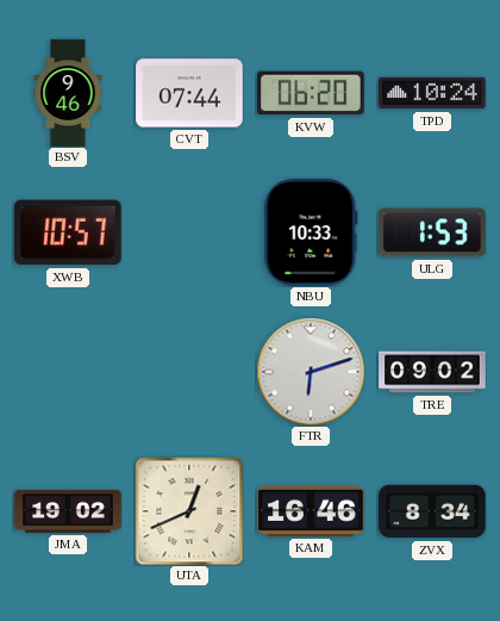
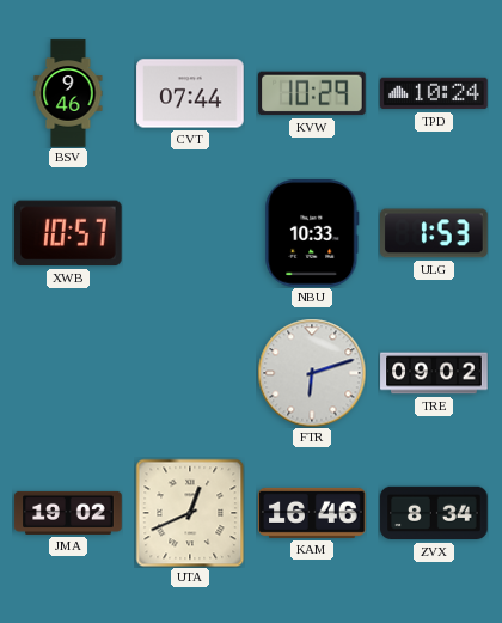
KVW: 06:20 -> 10:29 (312, 93)
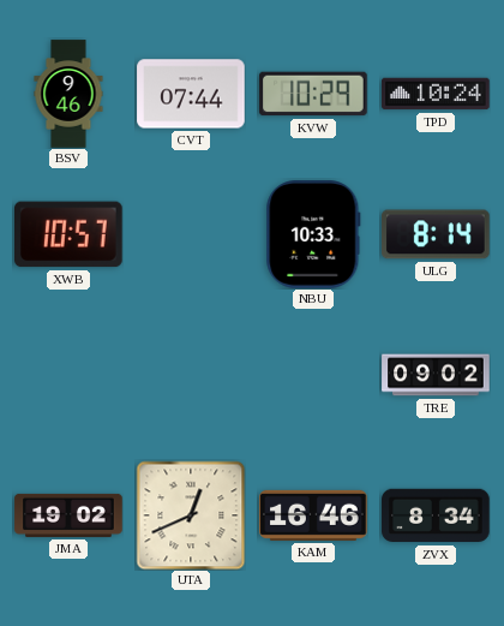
ULG: 1:53 -> 8:14 (436, 234)
FTR: 6:12 -> none (312, 373)
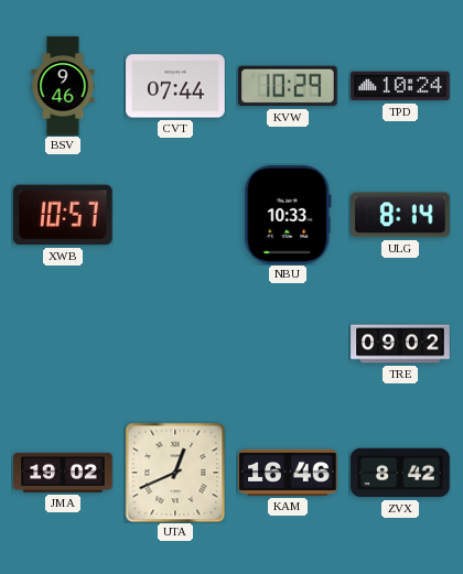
ZVX: 8:34 -> 8:42 (400, 473)
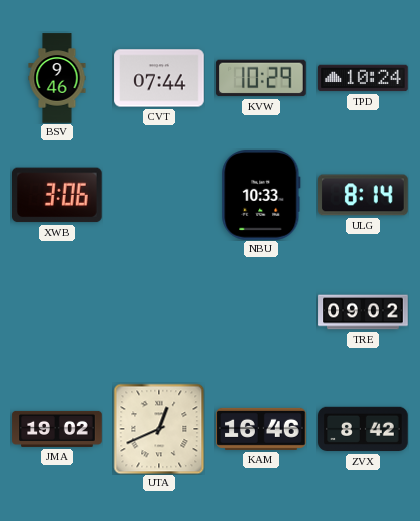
XWB: 10:57 -> 3:06 (58, 195)
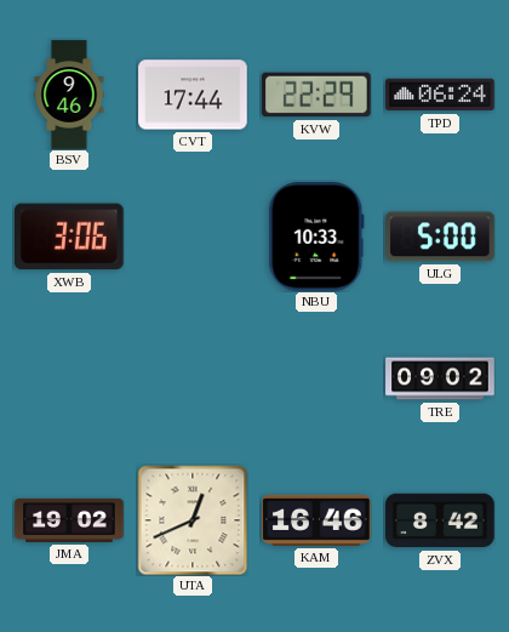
CVT: 07:44 -> 17:44 (193, 95)
KVW: 10:29 -> 22:29 (316, 95)
TPD: 10:24 -> 06:24 (440, 95)
ULG: 8:14 -> 5:00 (440, 237)
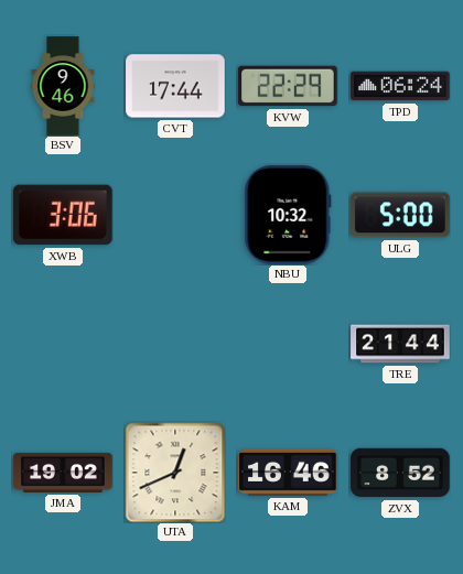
NBU: 10:33 -> 10:32 (288, 215)
TRE: 09:02 -> 21:44 (400, 344)
ZVX: 8:42 -> 8:52 (400, 473)
